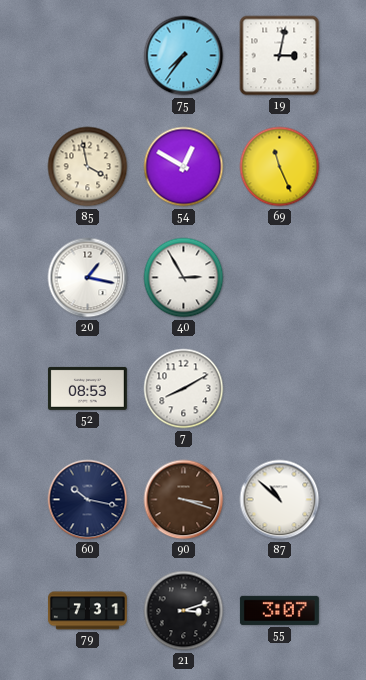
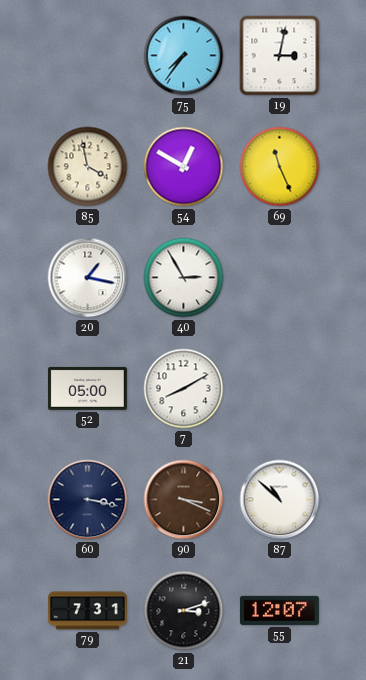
52: 08:53 -> 05:00 (87, 388)
60: 10:17 -> 3:17 (88, 500)
90: 3:18 -> 3:19 (184, 500)
55: 3:07 -> 12:07 (279, 610)
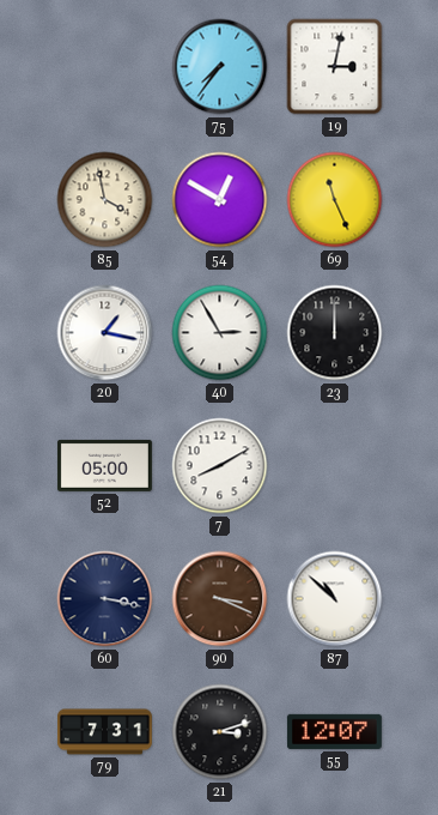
23: none -> 12:00 (335, 333)
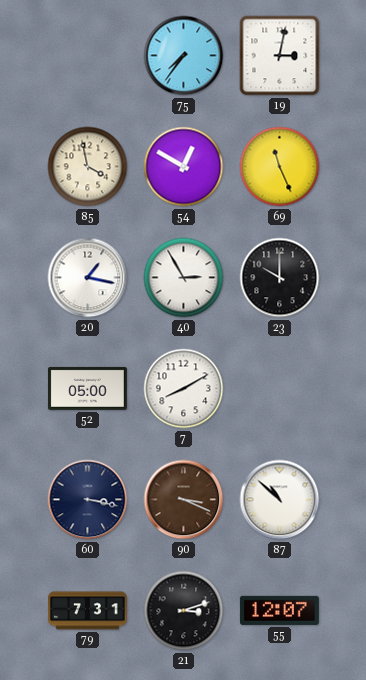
23: 12:00 -> 10:00 (280, 278)
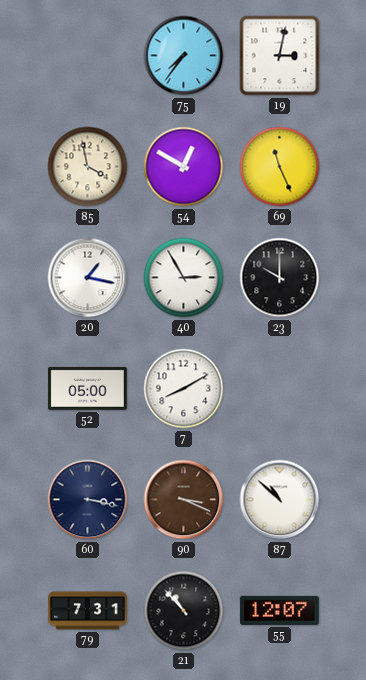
21: 3:12 -> 10:53 (184, 611)
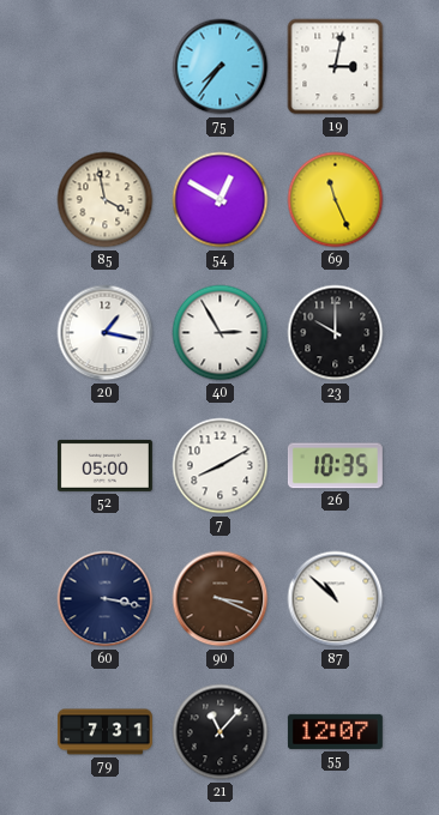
26: none -> 10:35 (335, 466)
21: 10:53 -> 11:07 (221, 732)
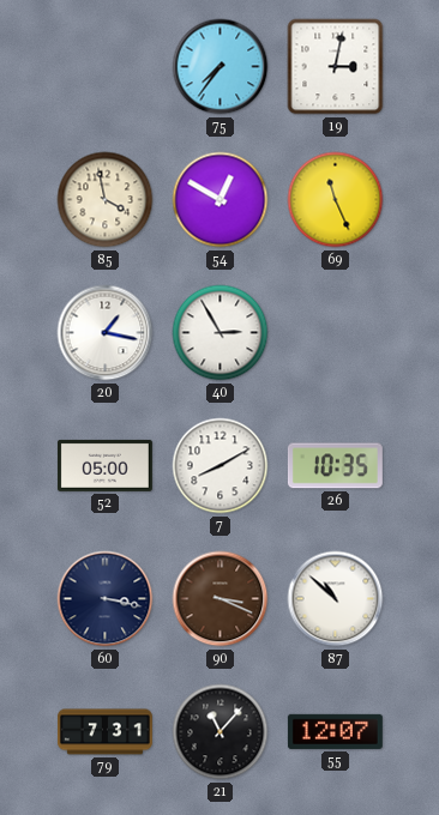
23: 10:00 -> none (336, 333)
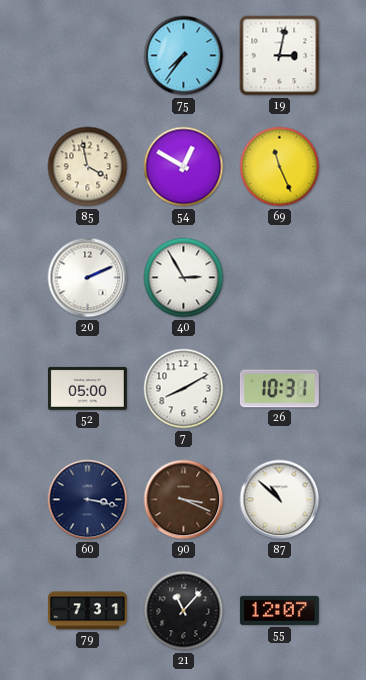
20: 1:17 -> 2:11 (88, 278)
26: 10:35 -> 10:31 (279, 389)
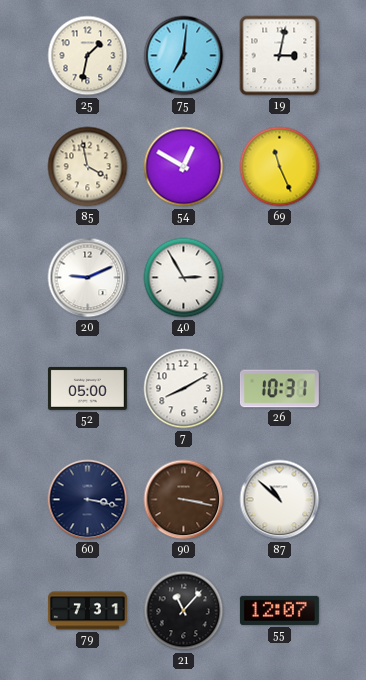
25: none -> 1:32 (88, 56)
75: 7:36 -> 7:01 (184, 56)
20: 2:11 -> 9:11 (88, 278)
90: 3:19 -> 3:17 (184, 500)
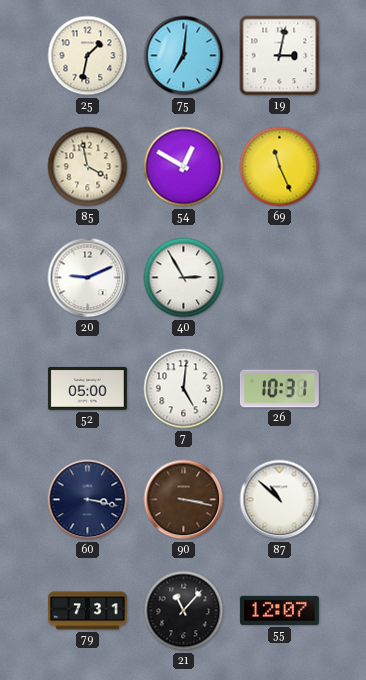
7: 8:10 -> 5:01 (184, 389)
